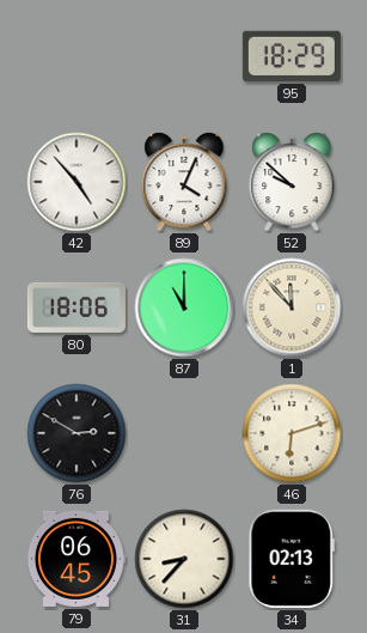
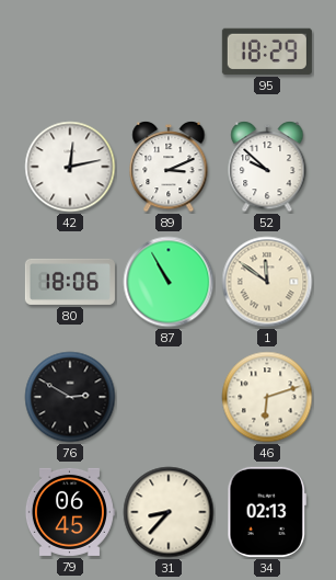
42: 4:53 -> 12:13 (70, 167)
89: 4:04 -> 3:11 (169, 167)
87: 11:00 -> 10:55 (169, 282)
1: 11:53 -> 11:51 (267, 282)
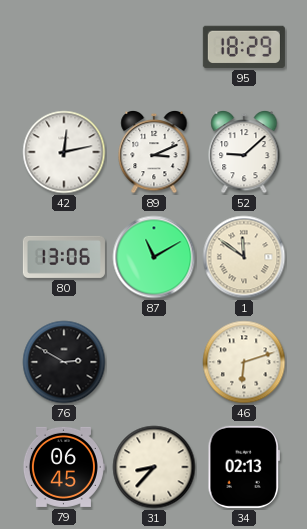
52: 9:52 -> 9:08 (244, 152)
80: 18:06 -> 13:06 (64, 257)
87: 10:55 -> 11:10 (154, 257)
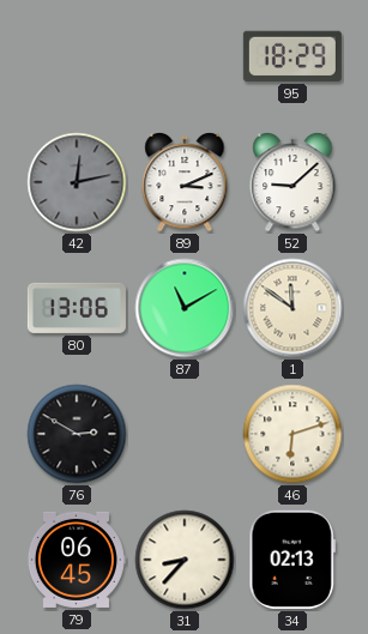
42 dial: white -> grey (77, 182)
